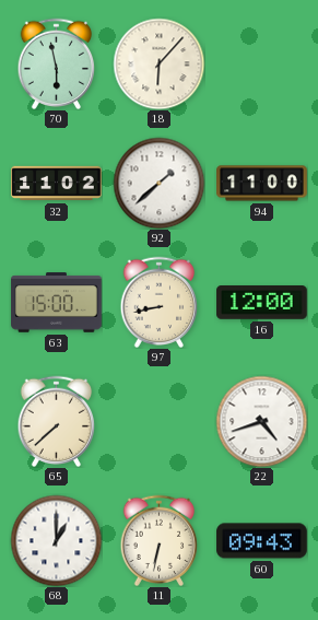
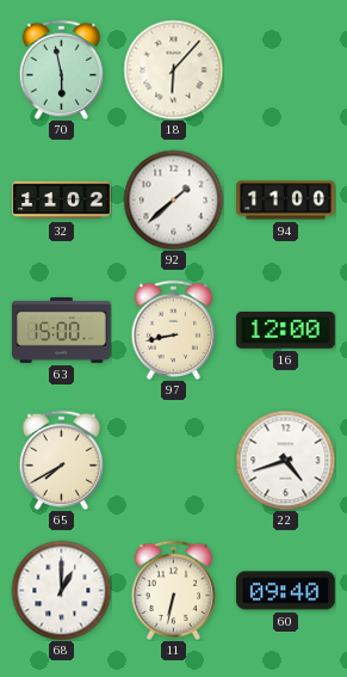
65: 7:38 -> 7:40 (62, 460)
60: 09:43 -> 09:40 (286, 591)
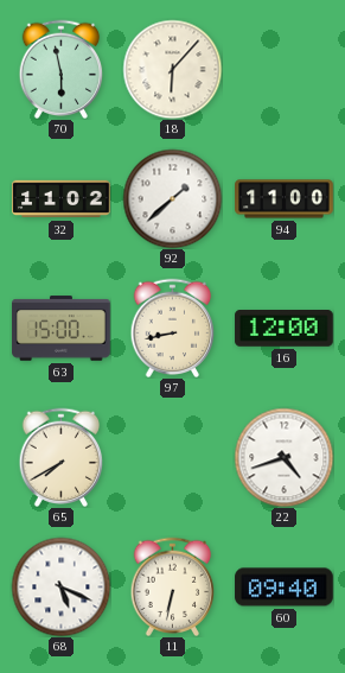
68: 1:00 -> 5:19 (60, 586)
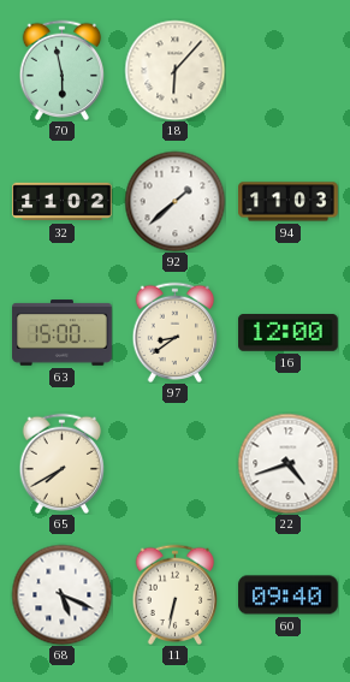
94: 11:00 -> 11:03 (289, 202)
97: 8:43 -> 8:39 (176, 332)
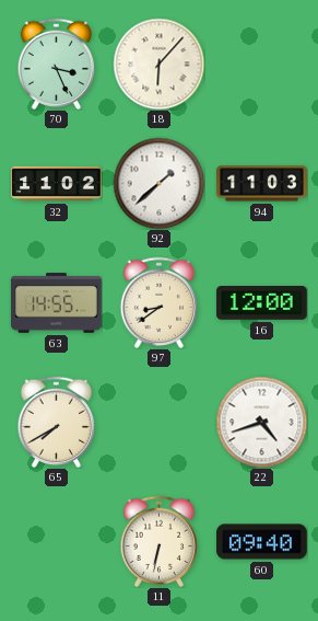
70: 5:58 -> 3:26 (57, 64)
63: 15:00 -> 14:55 (57, 303)
68: 5:19 -> none (61, 594)
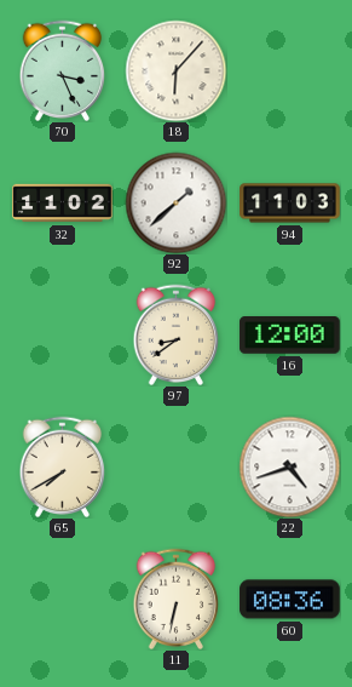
63: 14:55 -> none (57, 303)
60: 09:40 -> 08:36 (290, 600)
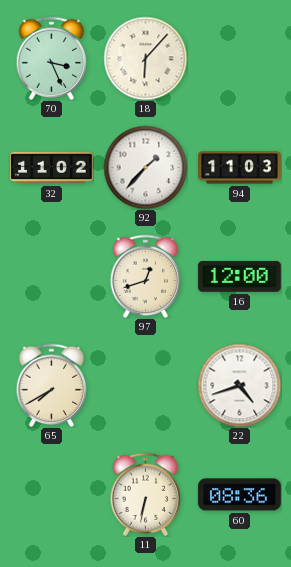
92: 1:38 -> 1:37 (145, 167)
97: 8:39 -> 12:42 (146, 276)
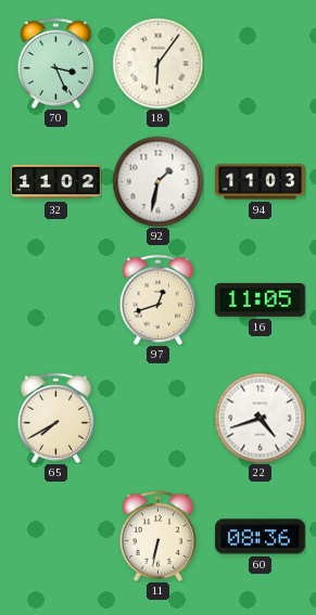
18: 6:07 -> 6:06 (157, 63)
92: 1:37 -> 1:32 (157, 181)
16: 12:00 -> 11:05 (261, 300)
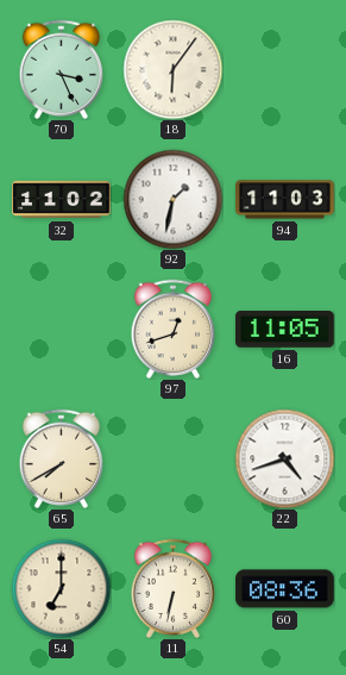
54: none -> 7:00 (61, 588)
